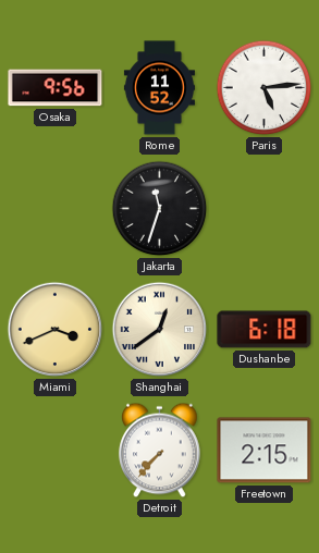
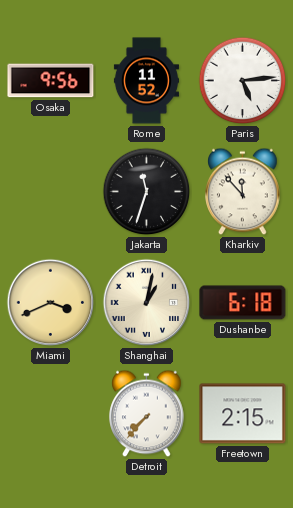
Kharkiv: none -> 11:53 (243, 192)
Shanghai: 12:39 -> 1:02 (147, 303)
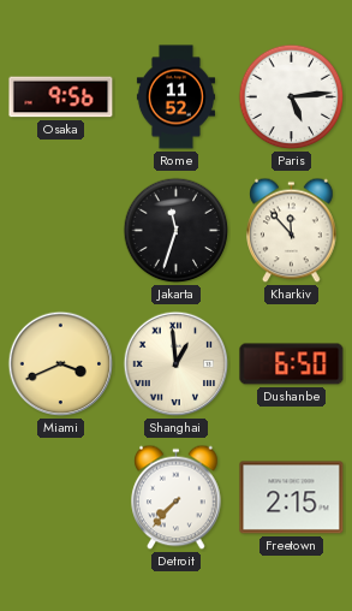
Shanghai: 1:02 -> 12:59 (177, 364)
Dushanbe: 6:18 -> 6:50 (292, 364)
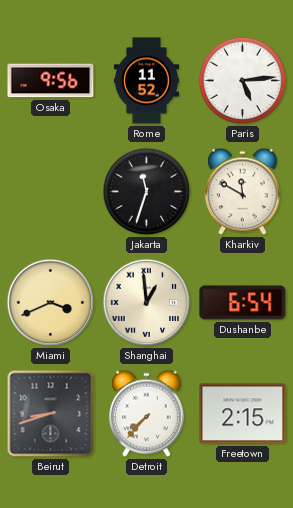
Kharkiv: 11:53 -> 11:50 (243, 192)
Dushanbe: 6:50 -> 6:54 (243, 303)
Beirut: none -> 8:42 (51, 414)
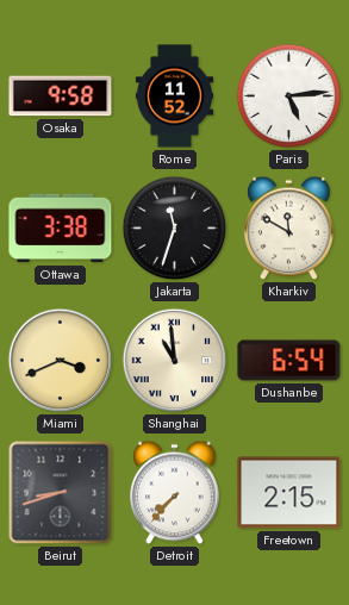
Osaka: 9:56 -> 9:58 (61, 96)
Ottawa: none -> 3:38 (61, 229)
Shanghai: 12:59 -> 10:59 (175, 361)
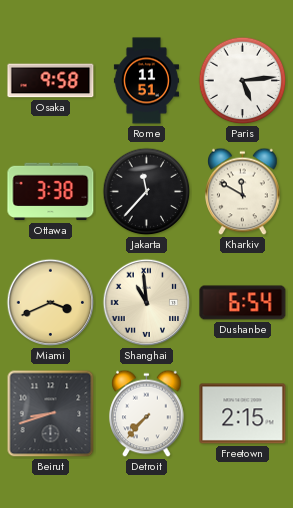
Rome: 11:52 -> 11:51 (146, 81)
Jakarta: 11:33 -> 11:37 (147, 192)
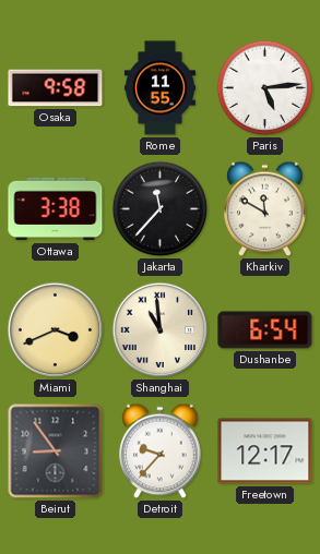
Rome: 11:51 -> 11:55 (159, 88)
Beirut: 8:42 -> 8:54 (56, 451)
Detroit: 7:37 -> 9:37 (161, 451)
Freetown: 2:15 -> 12:17 (265, 451)
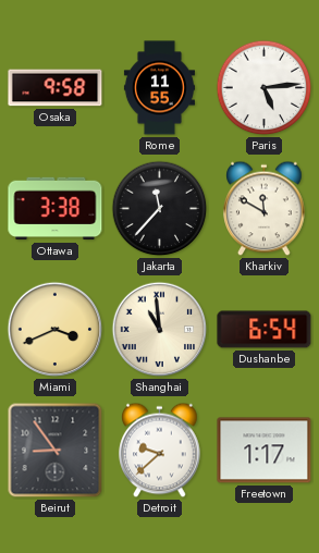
Detroit: 9:37 -> 9:38 (160, 451)
Freetown: 12:17 -> 1:17 (265, 451)
